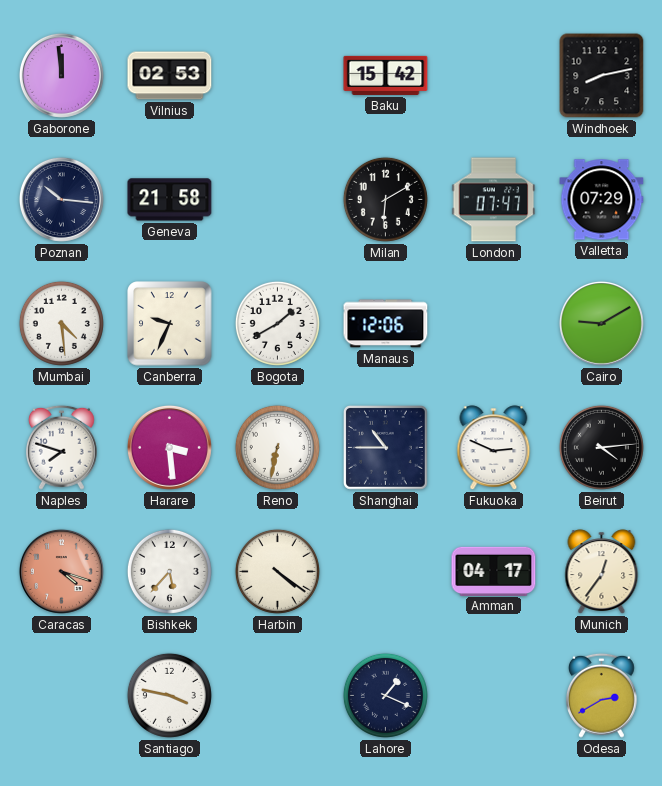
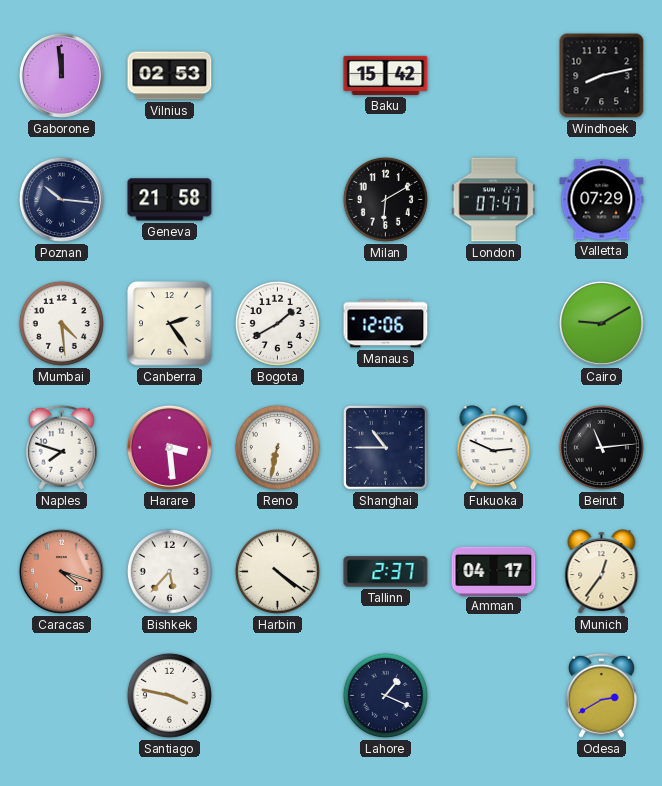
Canberra: 9:34 -> 2:24 (170, 324)
Beirut: 4:14 -> 11:14 (601, 447)
Tallinn: none -> 2:37 (386, 572)
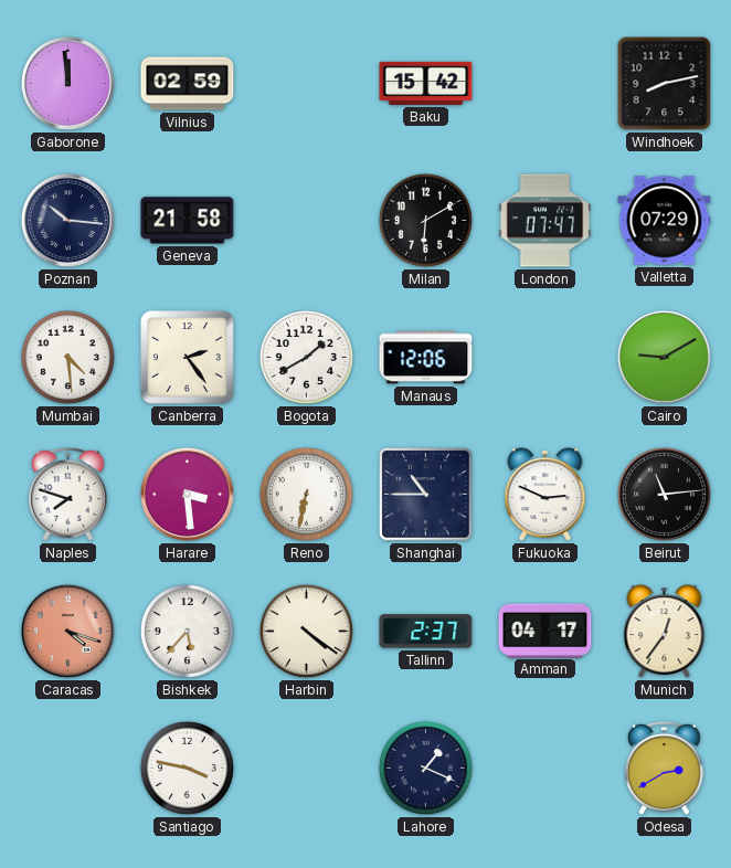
Vilnius: 02:53 -> 02:59 (188, 84)
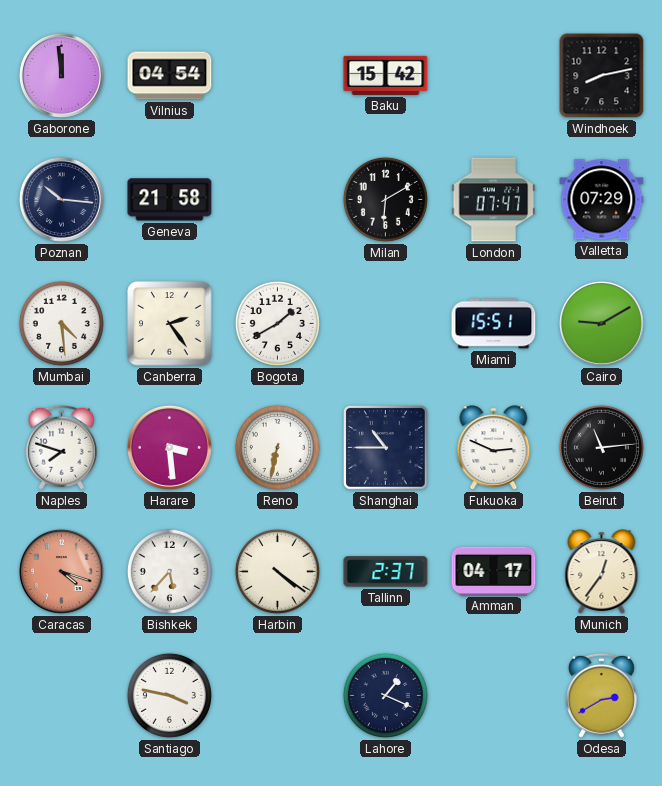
Vilnius: 02:59 -> 04:54 (170, 76)
Manaus: 12:06 -> none (426, 358)
Miami: none -> 15:51 (494, 324)
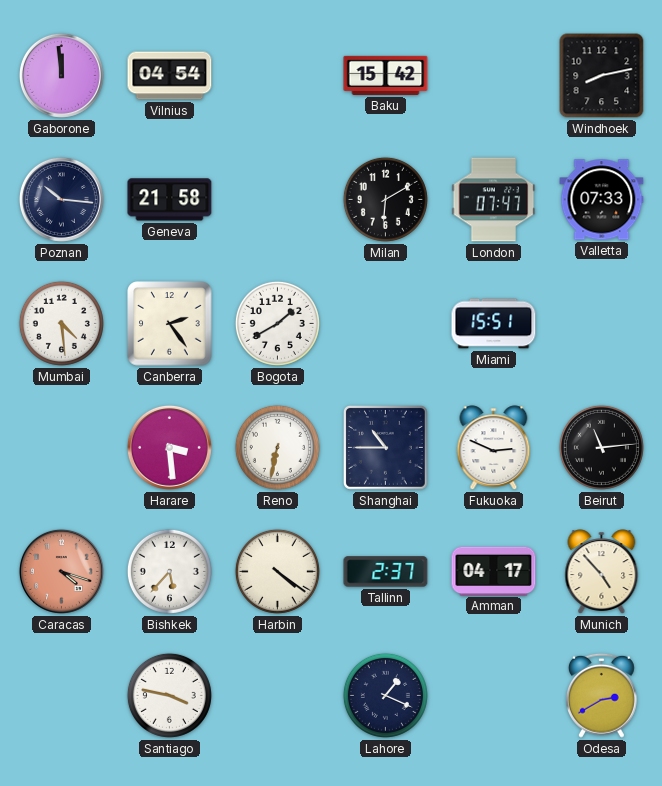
Valletta: 07:29 -> 07:33 (602, 200)
Cairo: 9:10 -> none (601, 323)
Naples: 7:48 -> none (61, 447)
Munich: 12:36 -> 4:53 (602, 572)
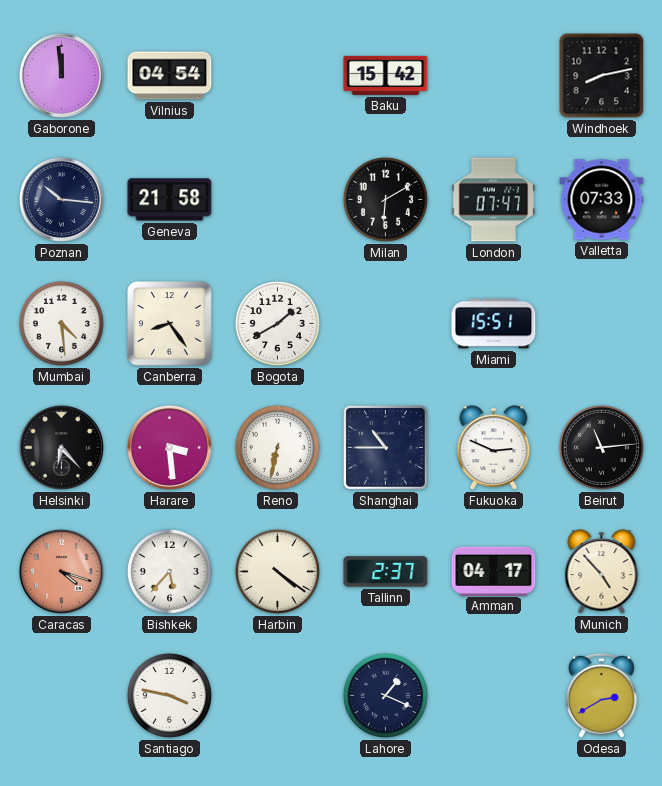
Canberra: 2:24 -> 8:24 (170, 324)
Helsinki: none -> 6:23 (61, 447)
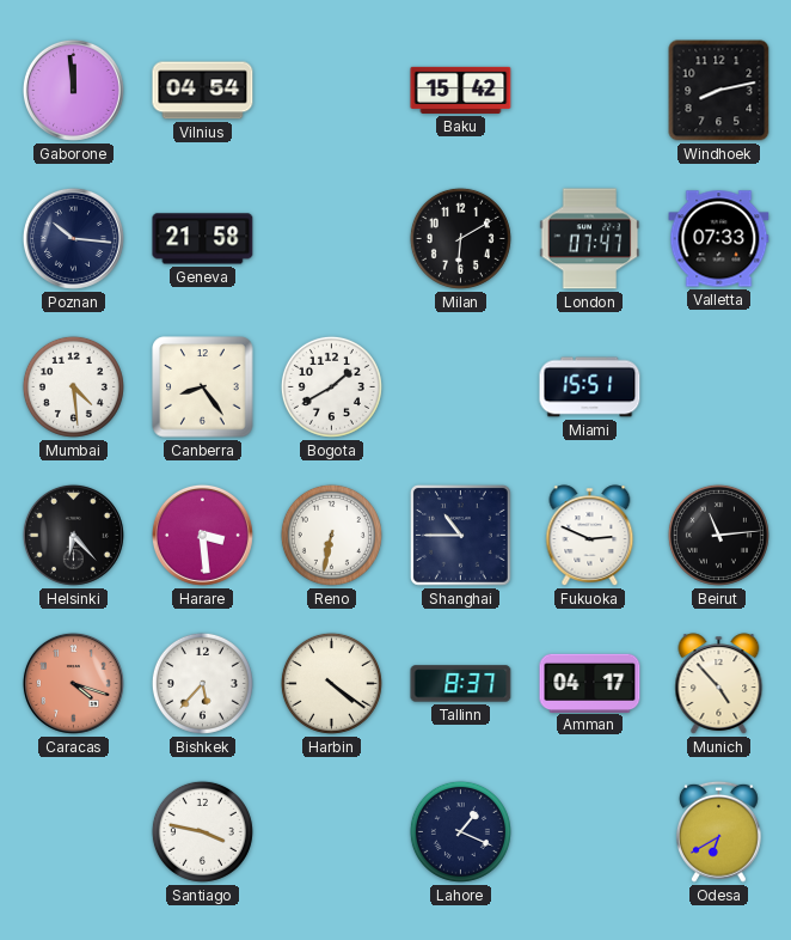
Tallinn: 2:37 -> 8:37 (461, 684)
Odesa: 2:40 -> 6:40 (718, 831)
